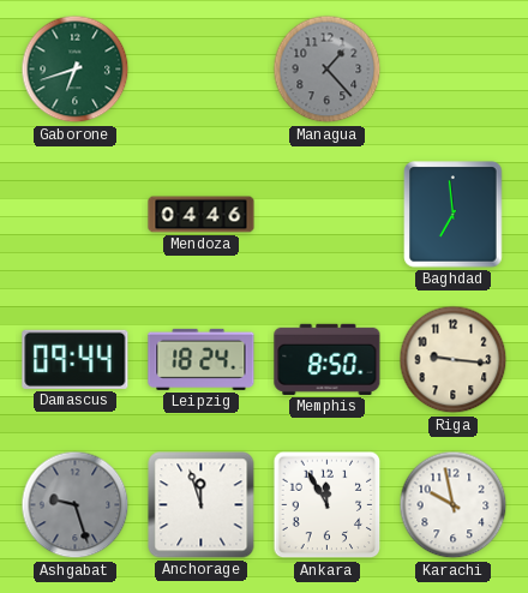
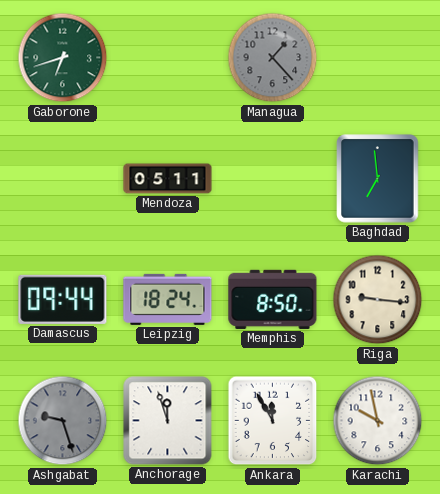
Mendoza: 04:46 -> 05:11 (168, 179)
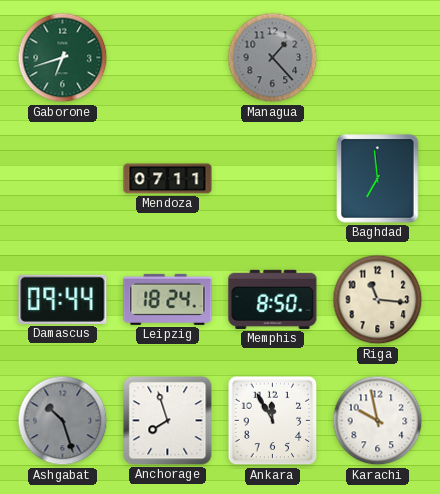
Mendoza: 05:11 -> 07:11 (168, 179)
Riga: 9:16 -> 11:16 (378, 300)
Ashgabat: 9:27 -> 10:27 (63, 421)
Anchorage: 11:57 -> 7:57 (168, 421)
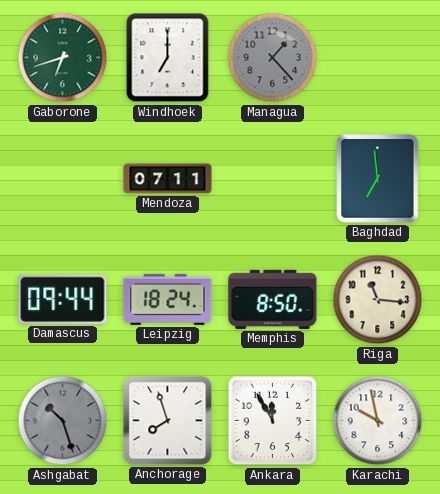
Windhoek: none -> 7:00 (168, 58)
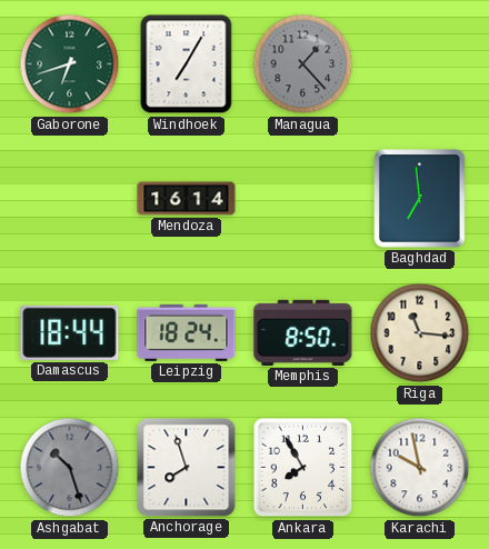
Windhoek: 7:00 -> 7:05 (187, 64)
Mendoza: 07:11 -> 16:14 (187, 199)
Damascus: 09:44 -> 18:44 (70, 332)
Ankara: 11:55 -> 7:55 (303, 468)
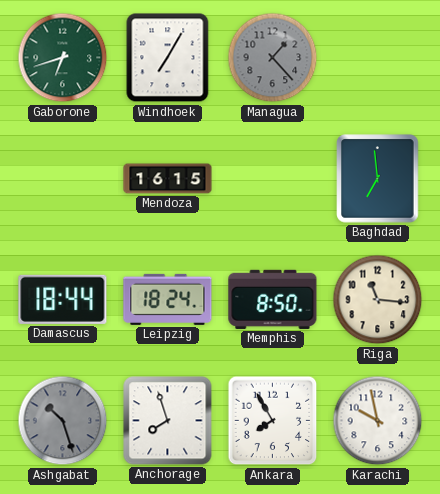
Mendoza: 16:14 -> 16:15 (168, 179)
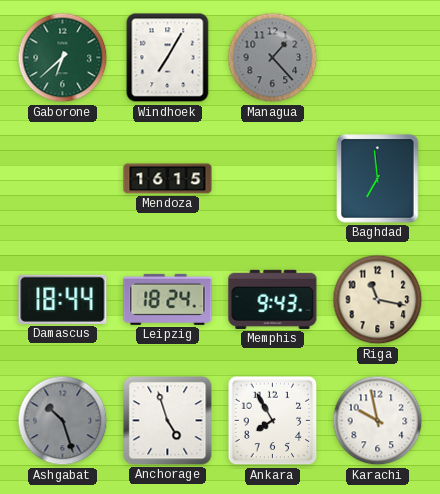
Gaborone: 6:42 -> 6:38 (63, 58)
Memphis: 8:50 -> 9:43 (273, 299)
Riga: 11:16 -> 11:17 (378, 300)
Anchorage: 7:57 -> 4:57 (168, 421)
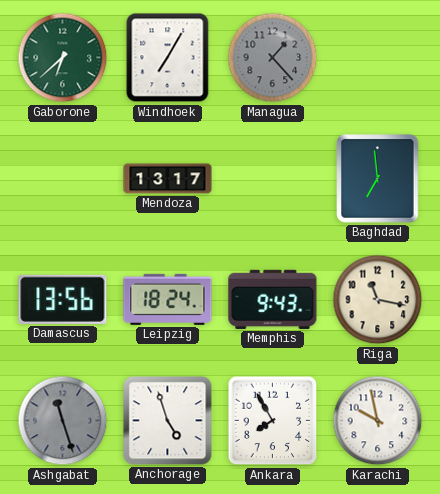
Mendoza: 16:15 -> 13:17 (168, 179)
Damascus: 18:44 -> 13:56 (63, 299)
Ashgabat: 10:27 -> 11:27 (63, 421)
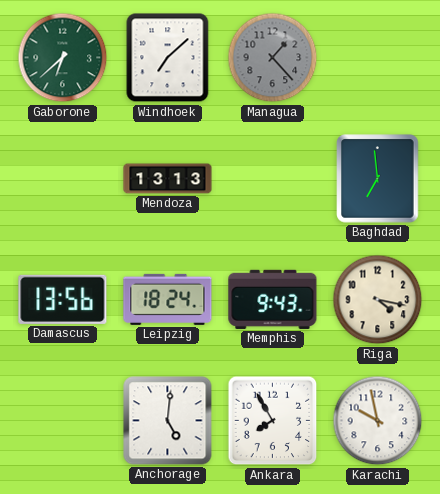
Windhoek: 7:05 -> 7:08 (168, 58)
Mendoza: 13:17 -> 13:13 (168, 179)
Riga: 11:17 -> 4:17 (378, 300)
Ashgabat: 11:27 -> none (63, 421)
Anchorage: 4:57 -> 5:01 (168, 421)
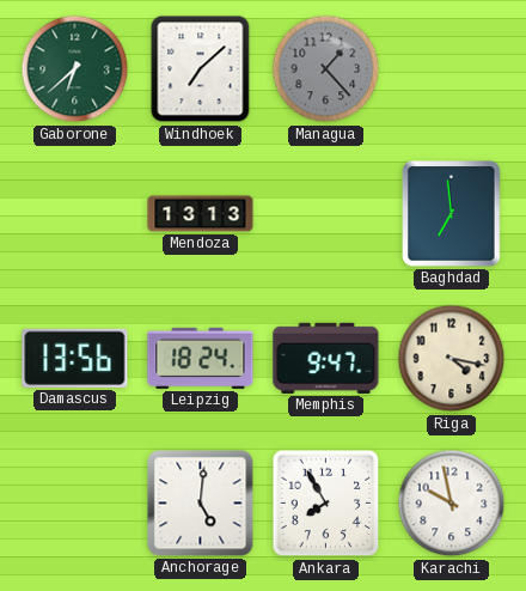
Memphis: 9:43 -> 9:47 (326, 358)
